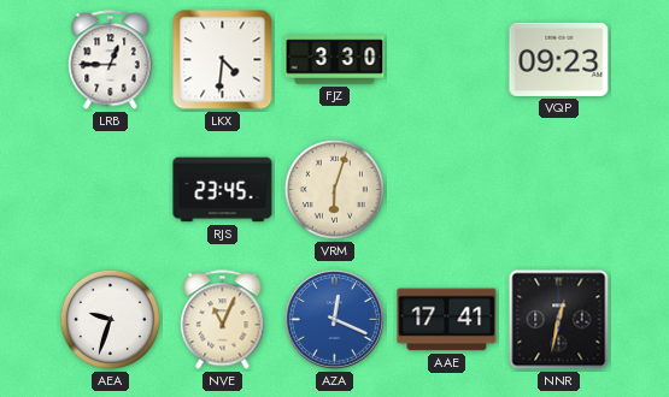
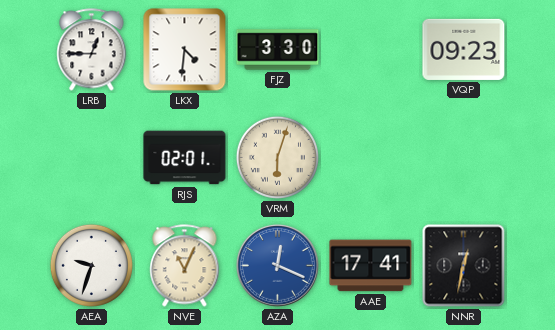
RJS: 23:45 -> 02:01 (185, 158)
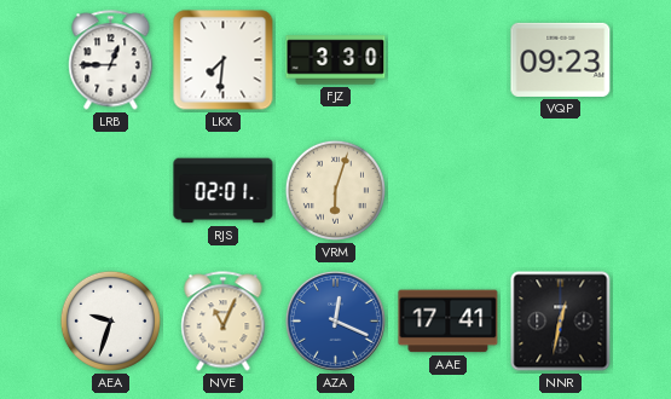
LKX: 4:31 -> 7:31 (224, 60)
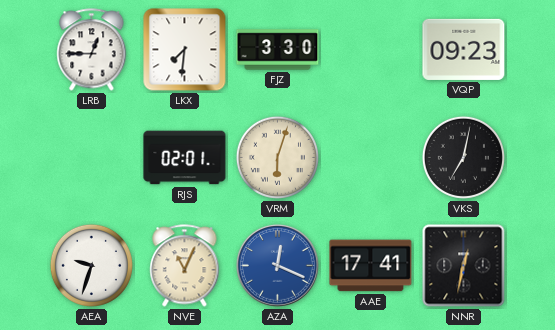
VKS: none -> 7:02 (463, 157)
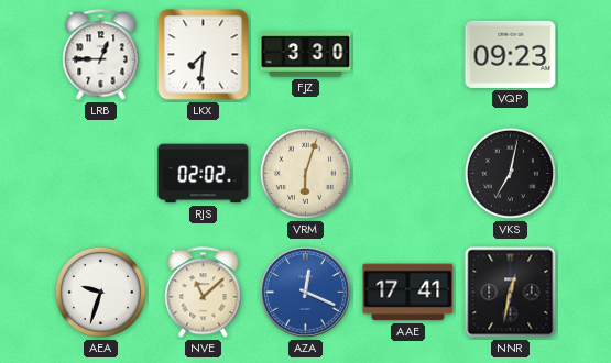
RJS: 02:01 -> 02:02 (204, 174)
NVE: 11:04 -> 11:08 (204, 293)
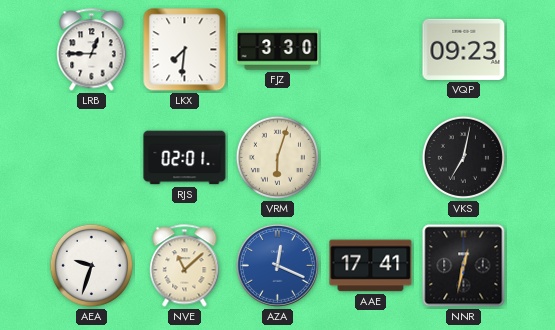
RJS: 02:02 -> 02:01 (185, 158)
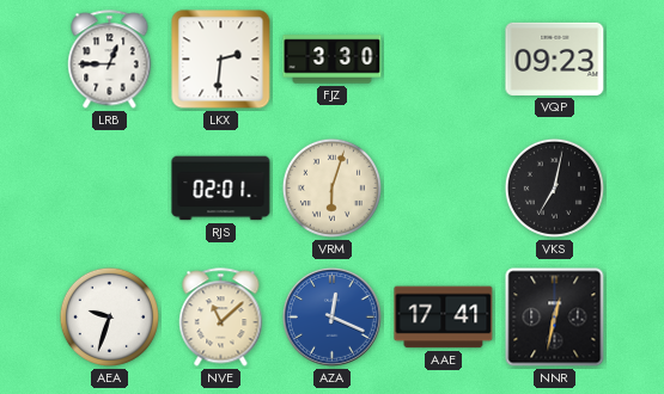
LKX: 7:31 -> 2:31 (221, 60)
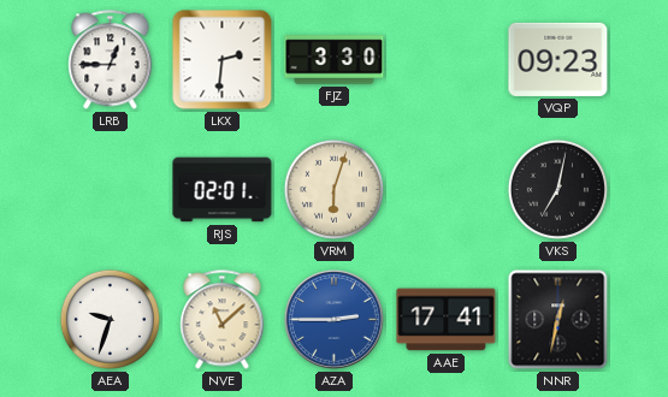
AZA: 12:19 -> 2:45 (333, 319)
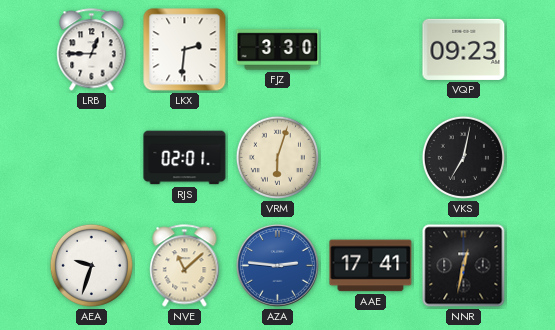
AZA: 2:45 -> 2:46 (277, 265)
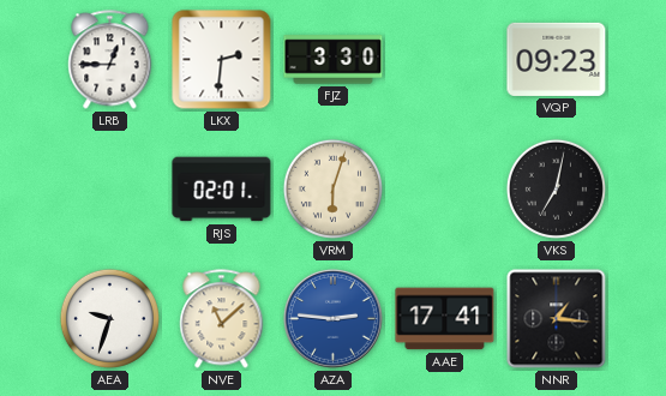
NNR: 12:32 -> 1:16 (557, 319)
